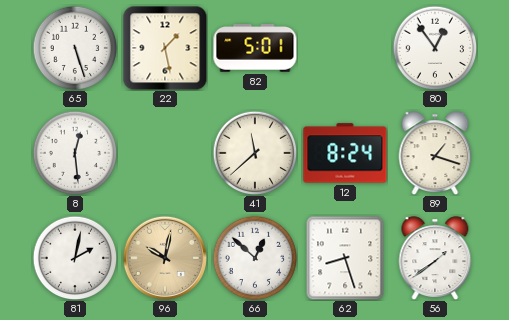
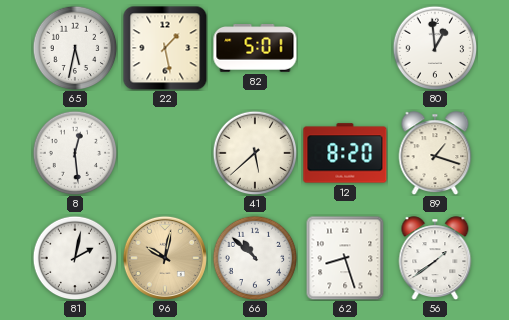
65: 5:27 -> 5:32 (75, 48)
80: 12:54 -> 12:59 (435, 48)
41: 11:38 -> 5:38 (255, 153)
12: 8:24 -> 8:20 (345, 153)
66: 12:52 -> 10:52 (255, 258)
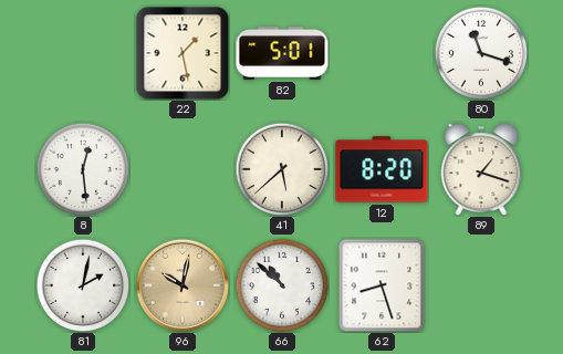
65: 5:32 -> none (75, 48)
80: 12:59 -> 11:18 (481, 53)
56: 1:39 -> none (435, 258)
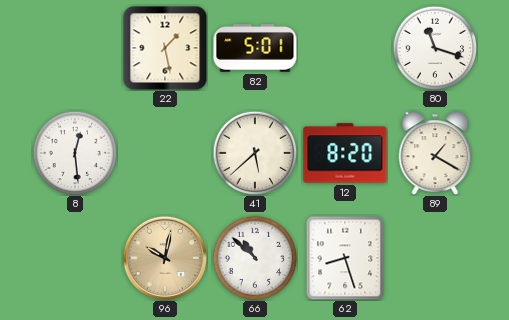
89: 1:18 -> 1:20 (435, 153)
81: 2:02 -> none (83, 285)
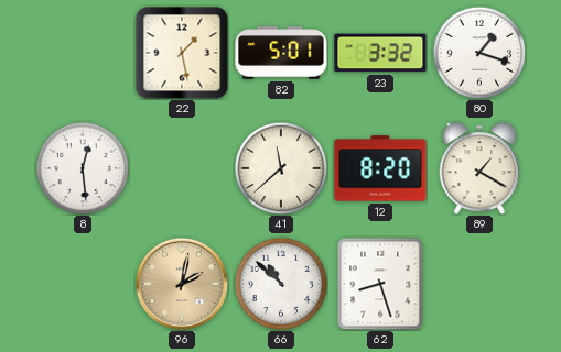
23: none -> 3:32 (380, 53)
80: 11:18 -> 1:18 (479, 53)
41: 5:38 -> 11:38 (281, 168)
96: 10:02 -> 2:02 (182, 284)
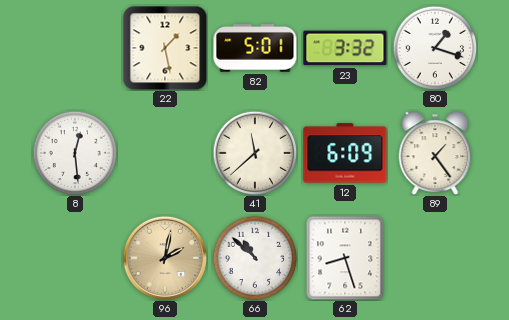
12: 8:20 -> 6:09 (345, 153)
89: 1:20 -> 1:24 (435, 153)
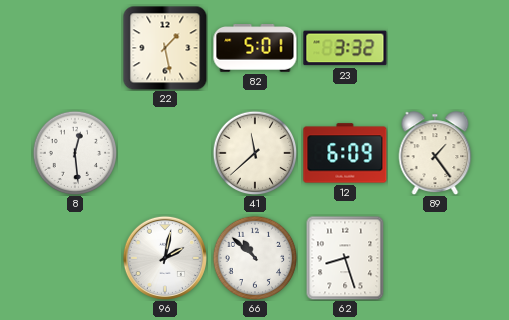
80: 1:18 -> none (435, 48)
96 dial: champagne -> white (165, 258)
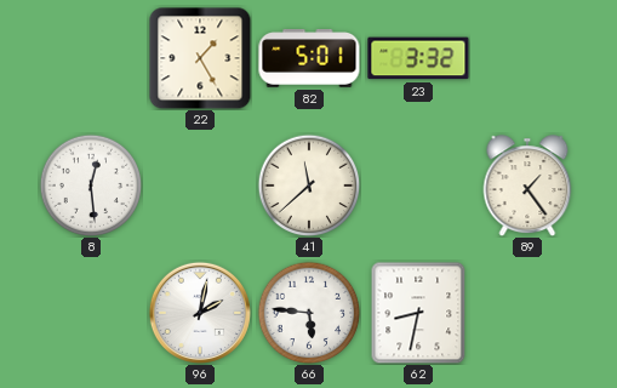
22: 1:28 -> 1:25 (200, 58)
12: 6:09 -> none (345, 153)
66: 10:52 -> 5:46 (309, 313)
62: 8:27 -> 8:32 (418, 313)
